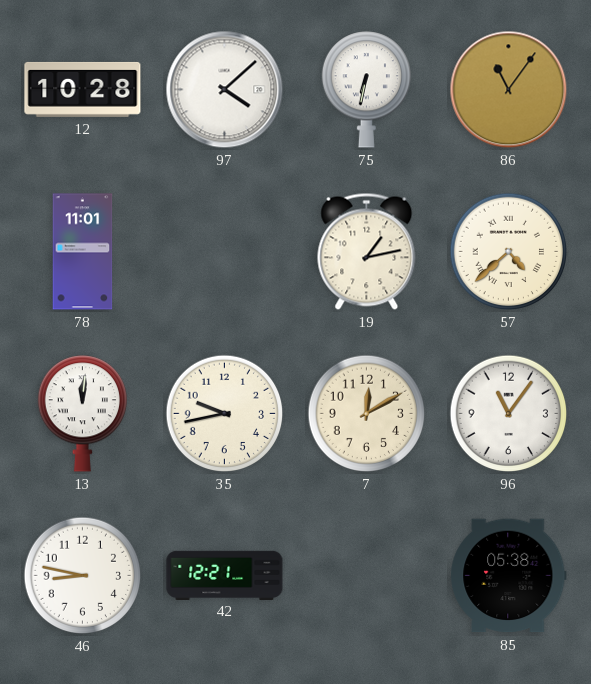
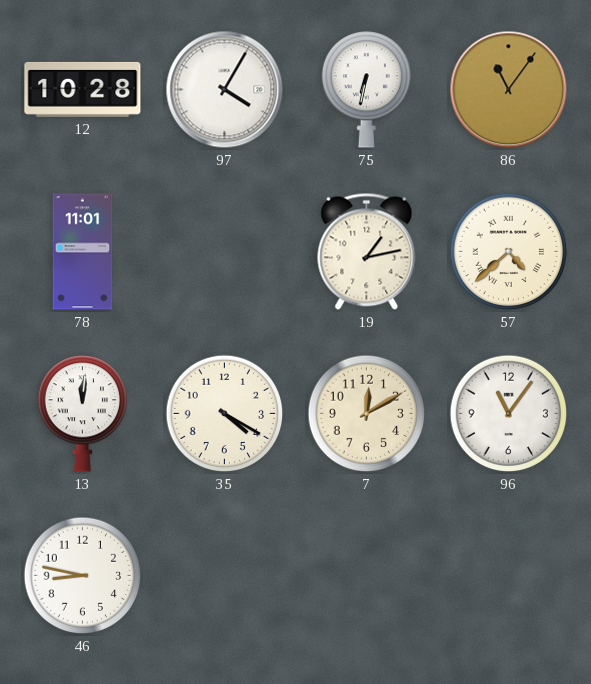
97: 4:08 -> 4:05 (225, 90)
35: 9:43 -> 4:20 (225, 414)
42: 12:21 -> none (225, 575)
85: 05:38 -> none (509, 576)
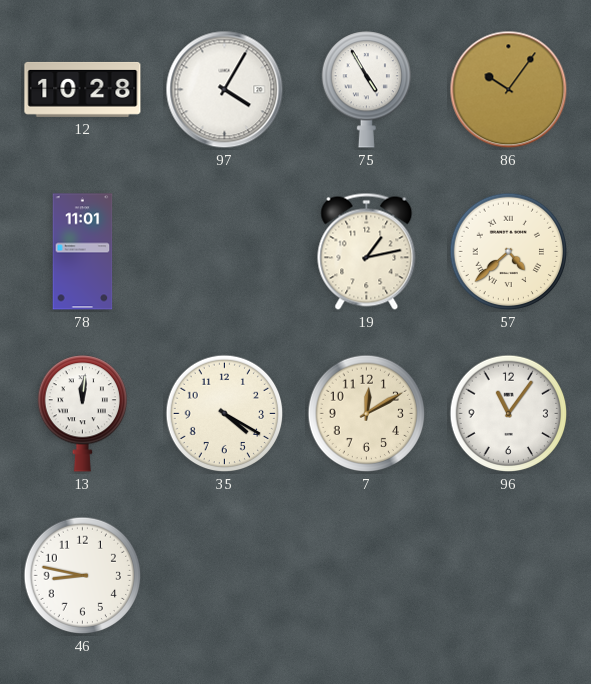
75: 6:32 -> 4:55 (366, 90)
86: 11:06 -> 10:06 (509, 90)
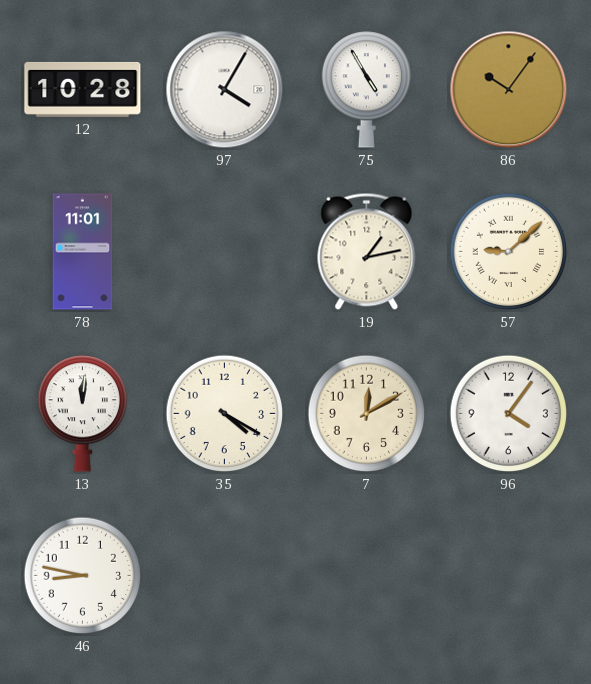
57: 4:38 -> 9:08 (509, 252)
96: 11:06 -> 4:06 (509, 414)
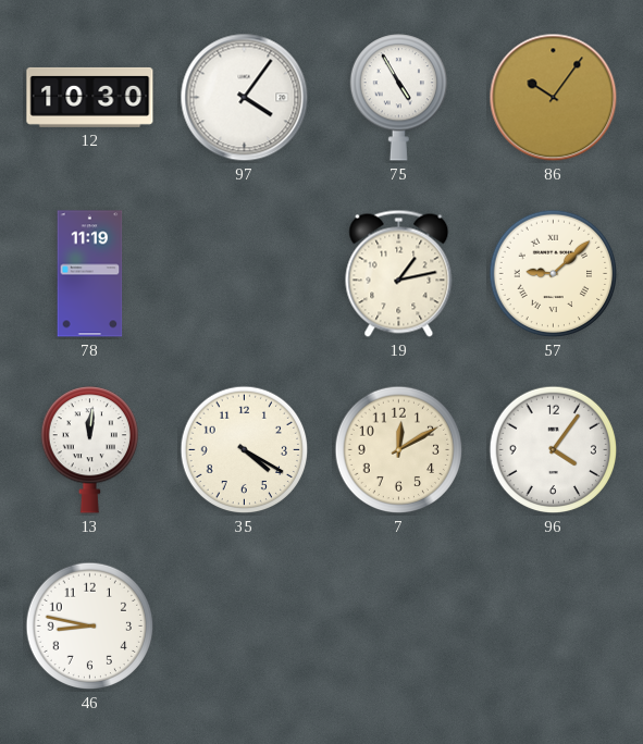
12: 10:28 -> 10:30 (90, 97)
97: 4:05 -> 4:06 (245, 98)
78: 11:01 -> 11:19 (90, 274)
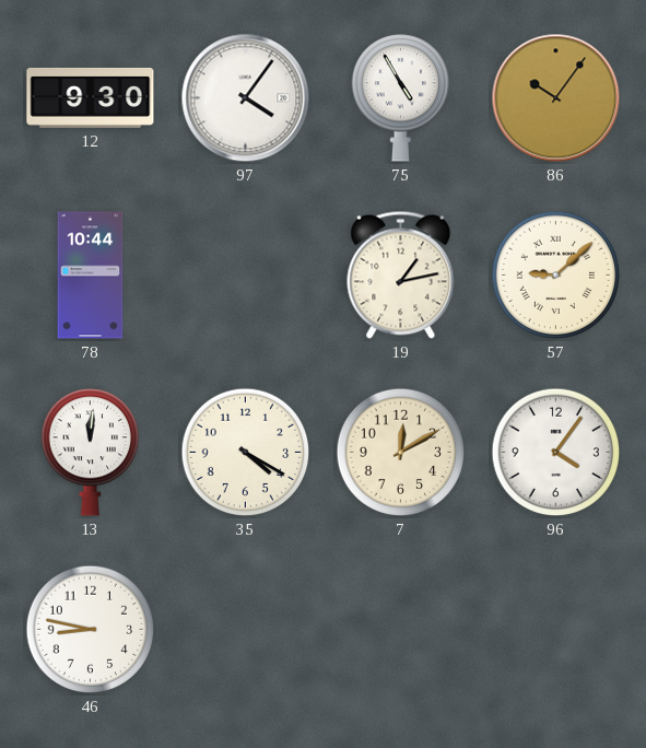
12: 10:30 -> 9:30 (91, 97)
78: 11:19 -> 10:44 (91, 276)
